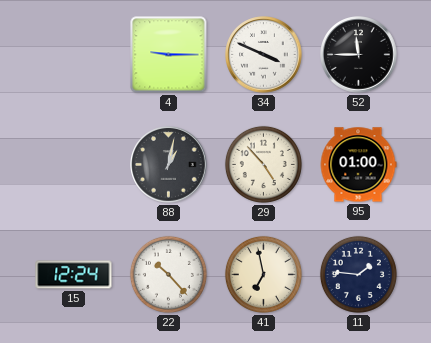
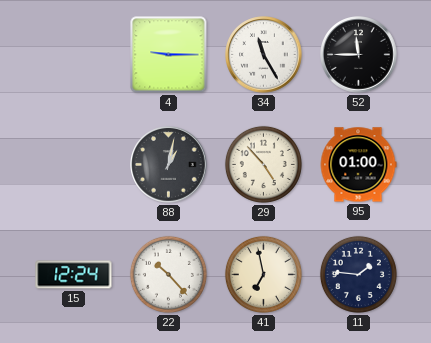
34: 3:49 -> 11:25 (264, 55)
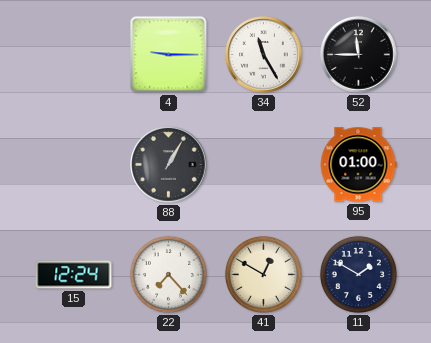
88: 1:02 -> 1:05 (169, 165)
29: 4:53 -> none (263, 164)
22: 10:23 -> 7:23 (168, 274)
41: 6:58 -> 12:50 (263, 274)
11: 1:46 -> 1:50 (358, 274)
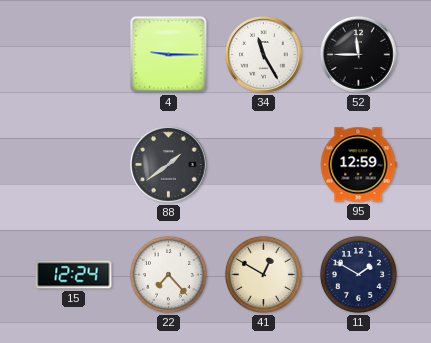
88: 1:05 -> 1:39 (169, 165)
95: 01:00 -> 12:59 (358, 165)
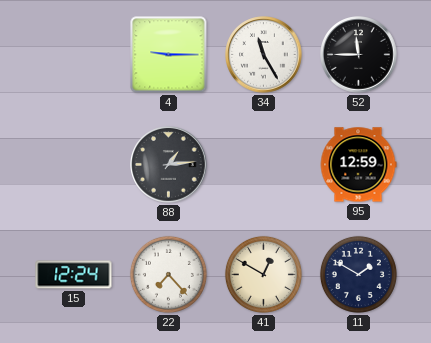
88: 1:39 -> 1:14 (169, 165)
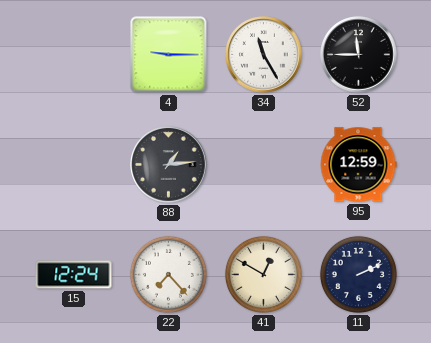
11: 1:50 -> 2:11 (358, 274)
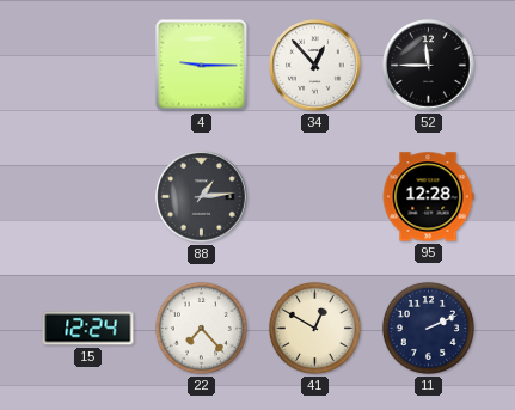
34: 11:25 -> 12:53 (315, 66)
95: 12:59 -> 12:28 (428, 197)
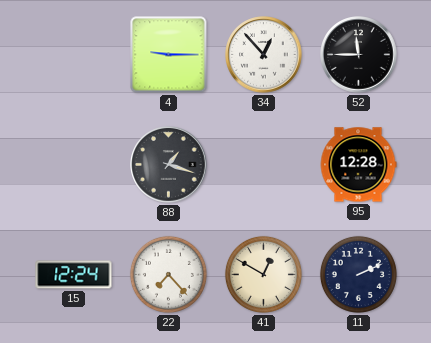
88: 1:14 -> 1:18 (169, 165)
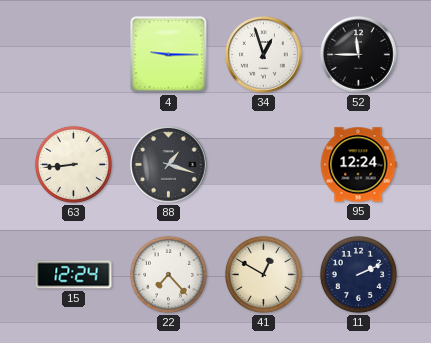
34: 12:53 -> 12:57 (264, 55)
63: none -> 8:44 (73, 164)
95: 12:28 -> 12:24 (358, 165)
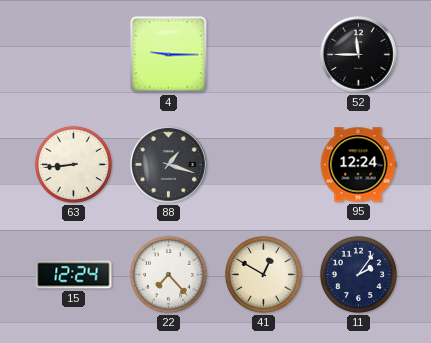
34: 12:57 -> none (264, 55)
11: 2:11 -> 2:06 (358, 274)
